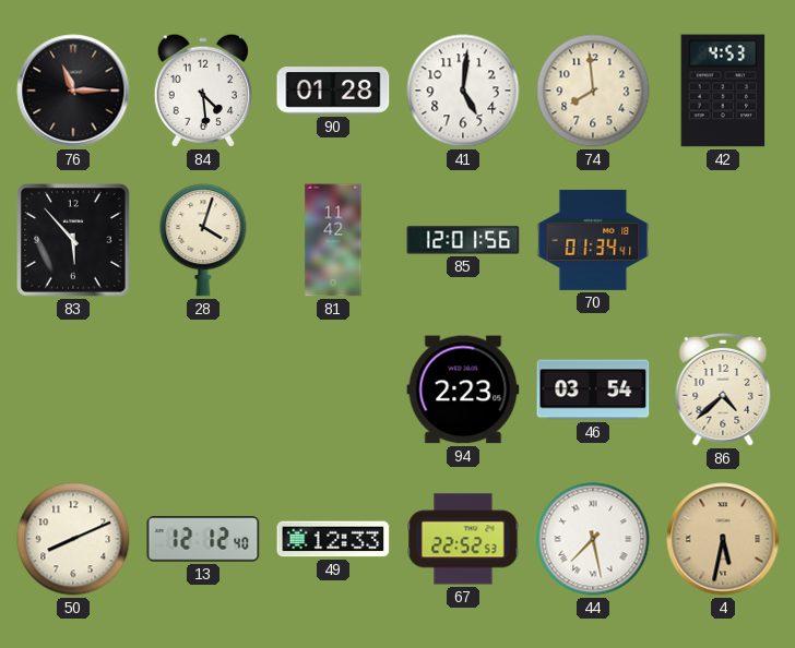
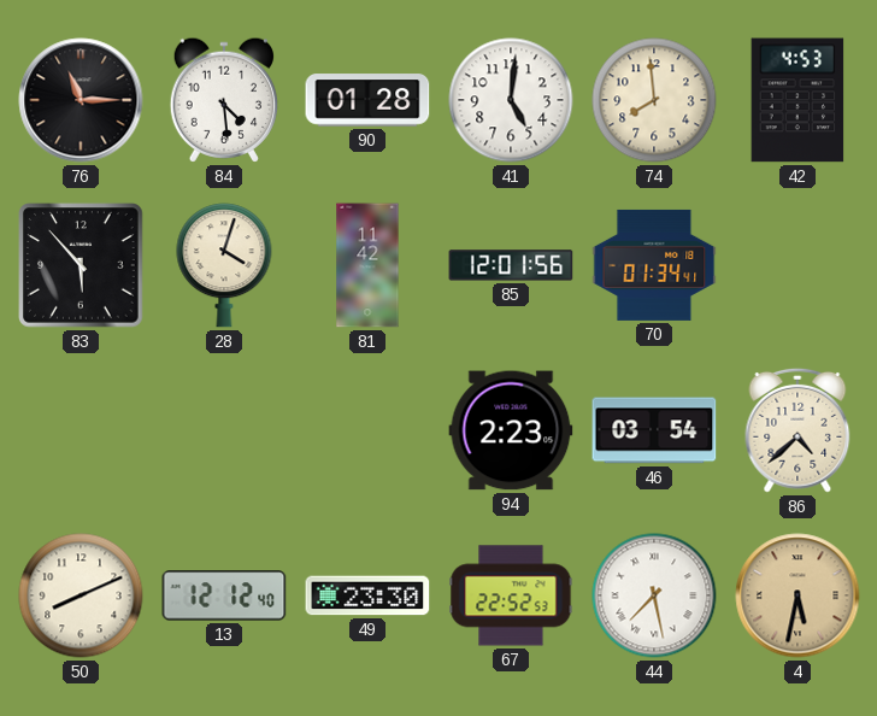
49: 12:33 -> 23:30 (367, 595)
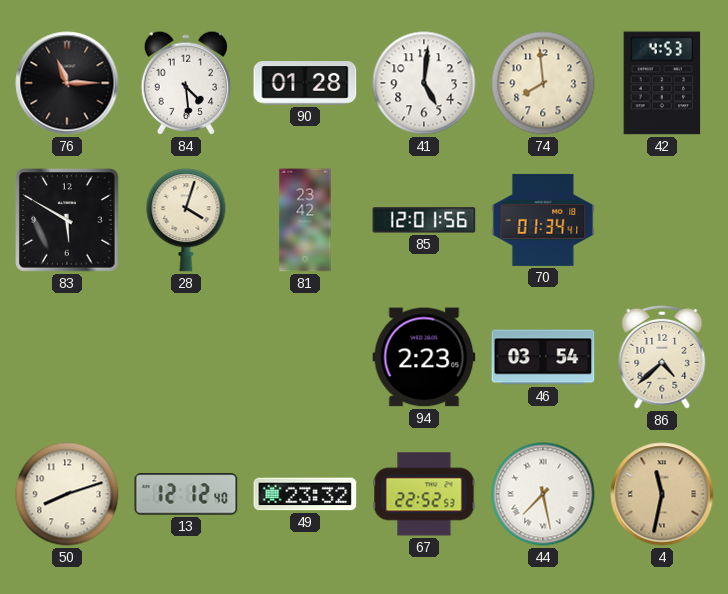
83: 5:53 -> 5:50 (67, 220)
81: 11:42 -> 23:42 (305, 220)
50: 8:11 -> 8:12 (67, 494)
49: 23:30 -> 23:32 (305, 494)
4: 5:32 -> 11:32 (662, 494)
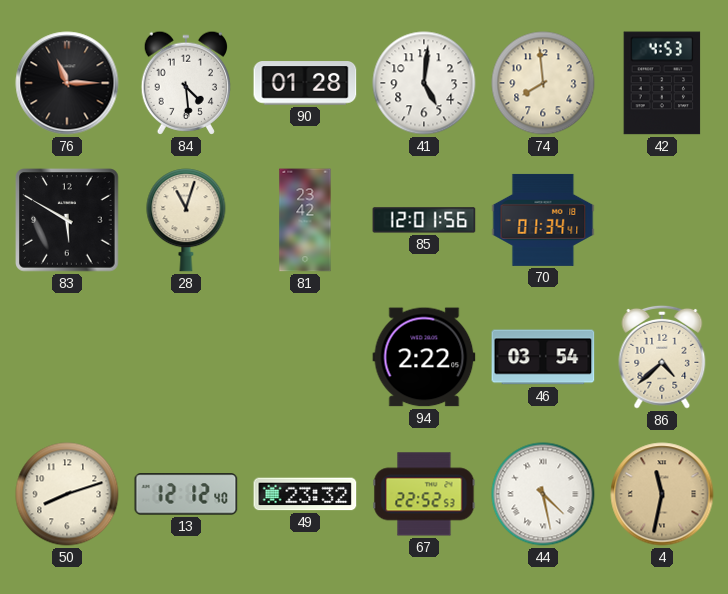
28: 4:03 -> 11:03 (186, 220)
94: 2:23 -> 2:22 (424, 357)
44: 7:28 -> 4:28 (543, 494)
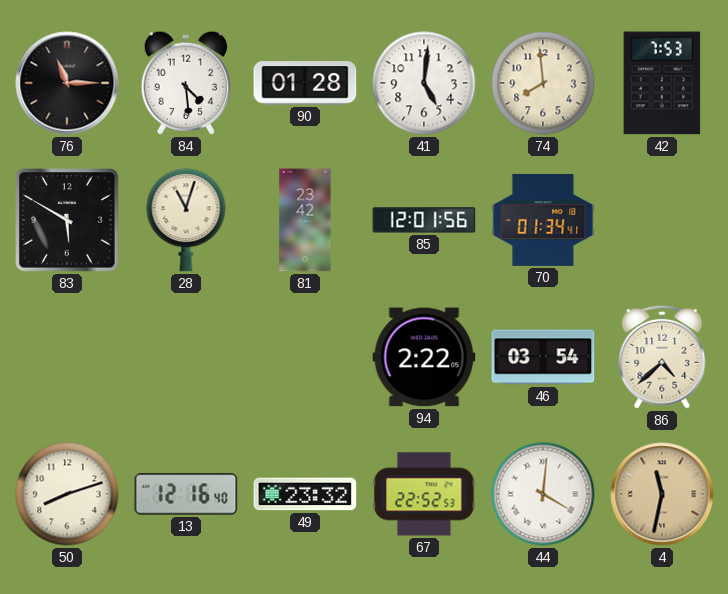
42: 4:53 -> 7:53 (662, 83)
13: 12:12 -> 12:16 (186, 494)
44: 4:28 -> 4:01 (543, 494)
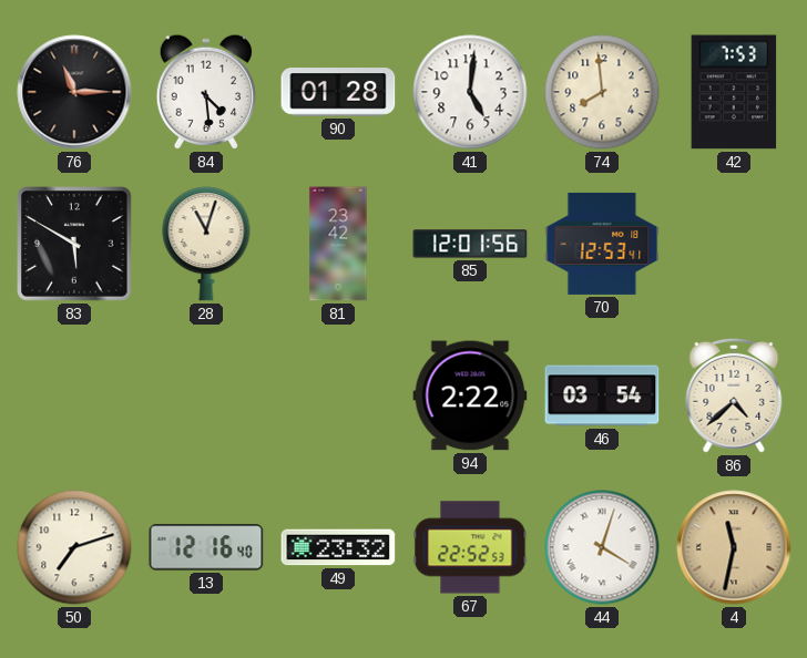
70: 01:34 -> 12:53 (602, 244)
50: 8:12 -> 7:12 (74, 547)
44: 4:01 -> 4:03 (602, 547)
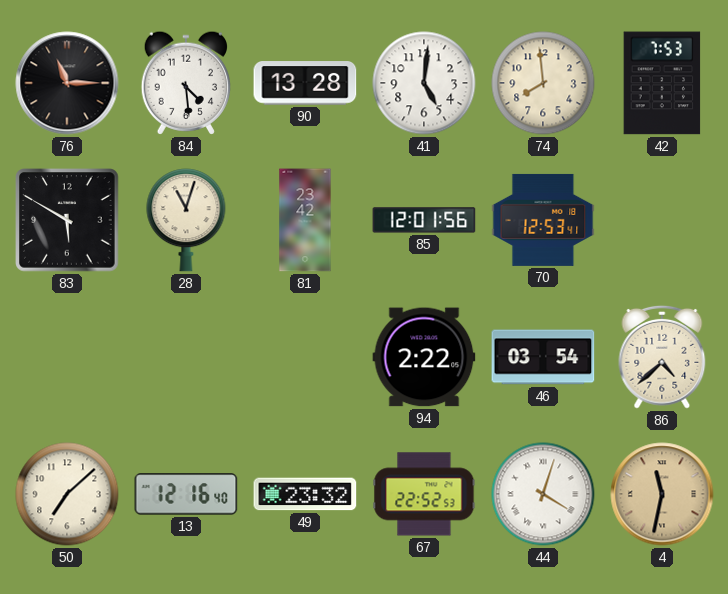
90: 01:28 -> 13:28 (305, 83)
50: 7:12 -> 7:08 (67, 494)
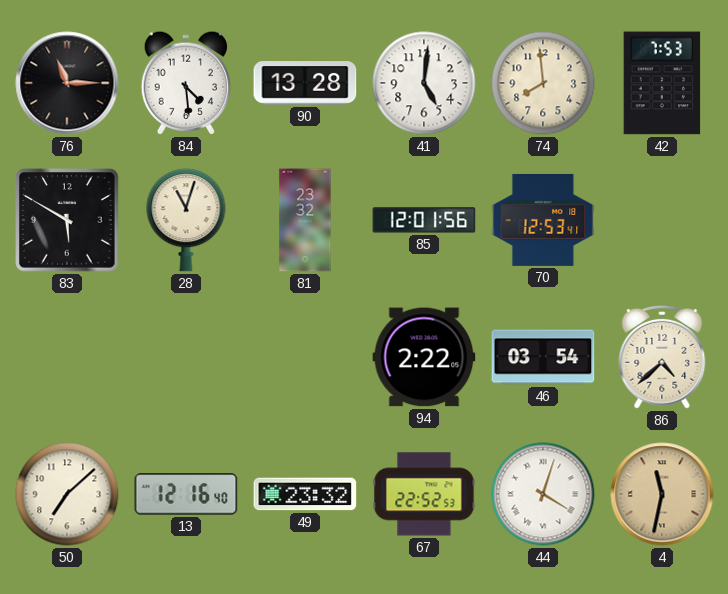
81: 23:42 -> 23:32 (305, 220)
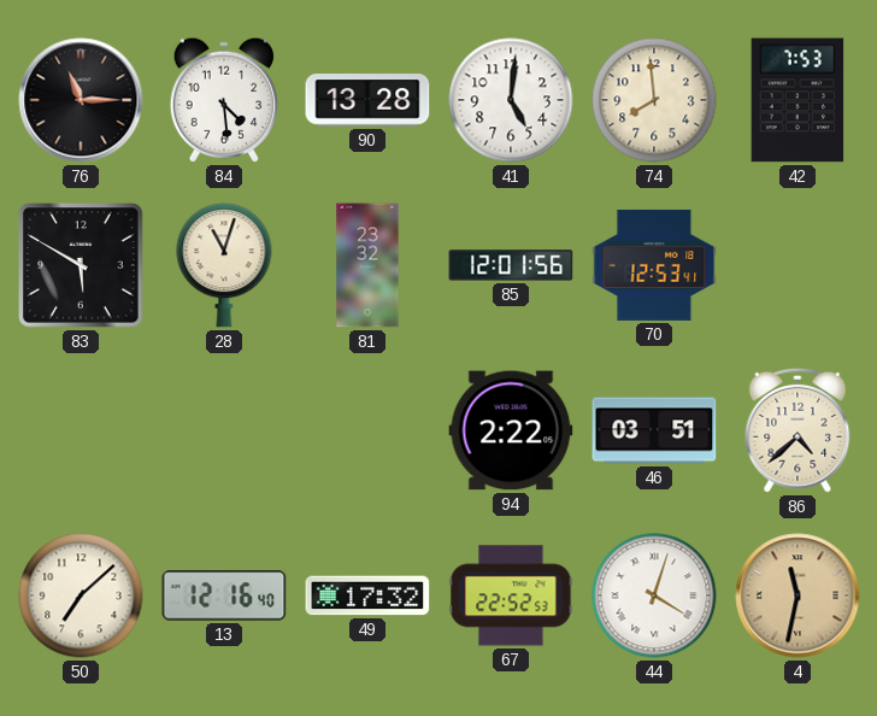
46: 03:54 -> 03:51 (654, 430)
49: 23:32 -> 17:32 (367, 595)
